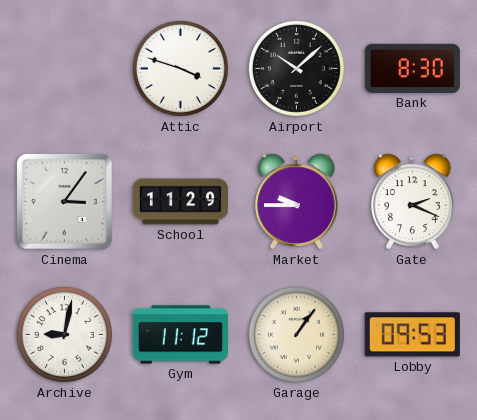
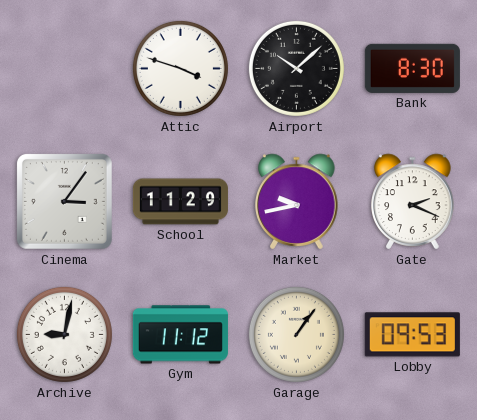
Market: 9:45 -> 9:43 (297, 202)
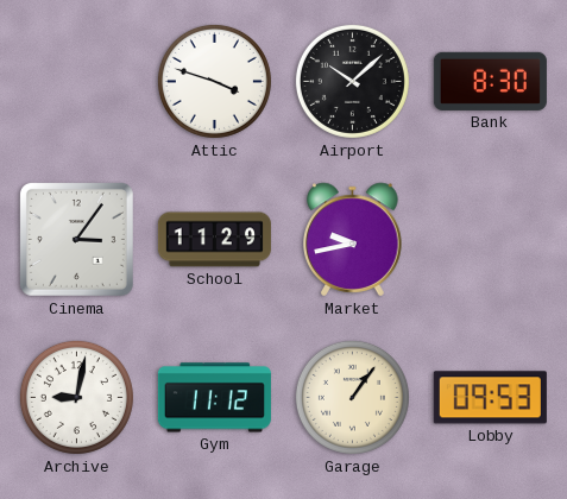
Gate: 2:19 -> none (413, 202)
